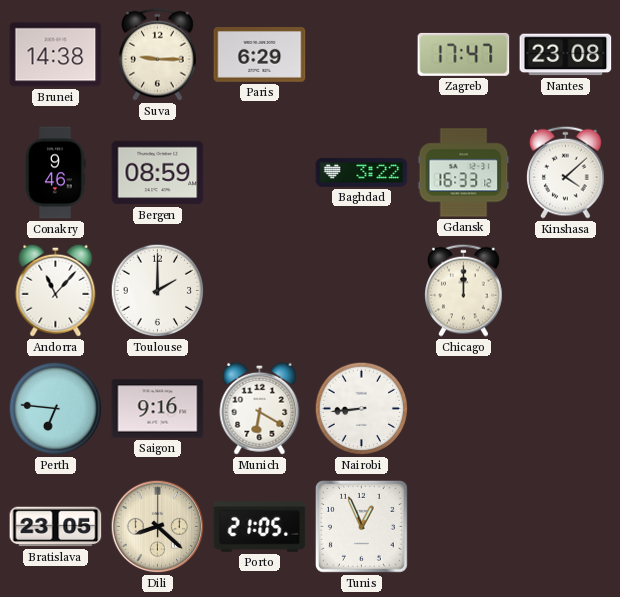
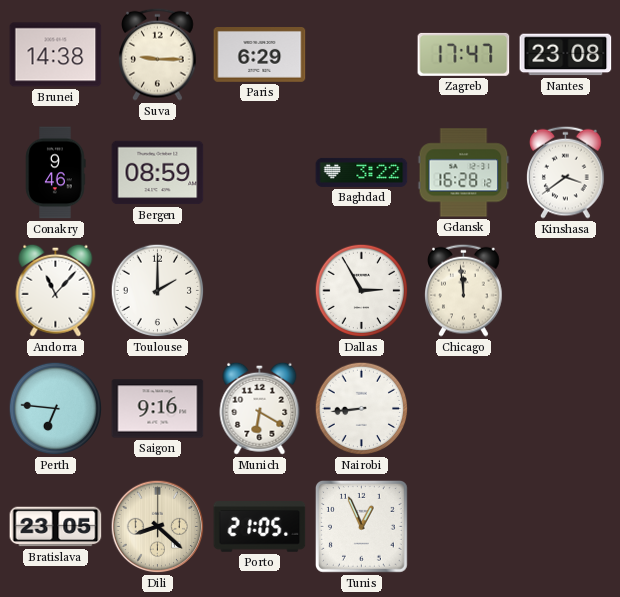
Gdansk: 16:33 -> 16:28 (464, 173)
Kinshasa: 4:08 -> 3:39 (566, 172)
Dallas: none -> 2:55 (362, 291)
Chicago: 12:00 -> 11:59 (464, 290)
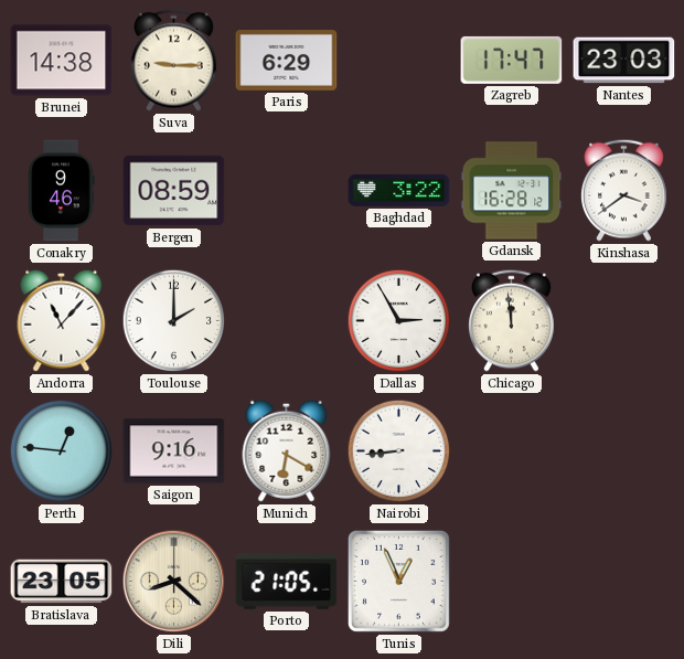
Nantes: 23:08 -> 23:03 (624, 61)
Perth: 6:46 -> 12:46 (62, 451)
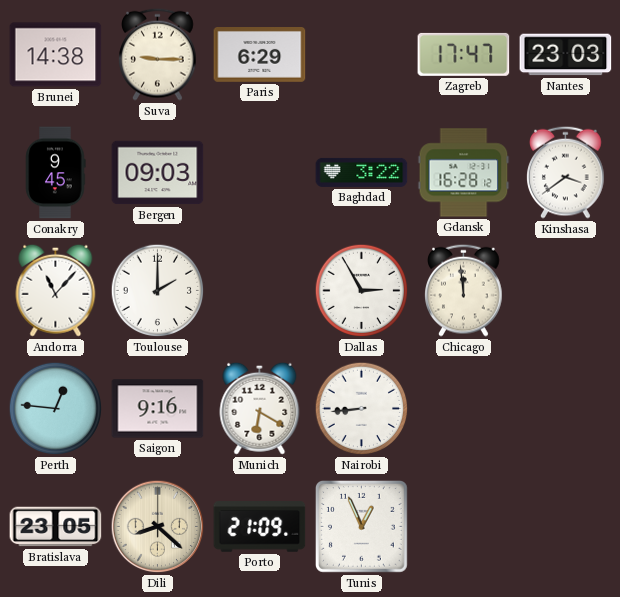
Conakry: 9:46 -> 9:45 (56, 173)
Bergen: 08:59 -> 09:03 (158, 173)
Porto: 21:05 -> 21:09 (260, 527)
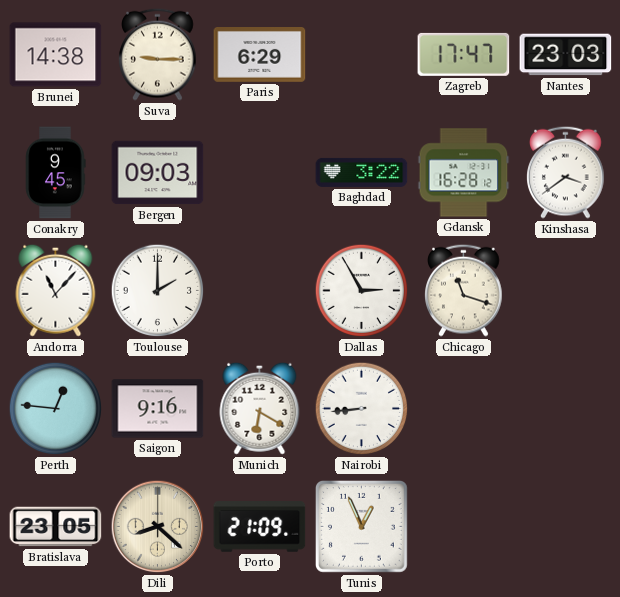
Chicago: 11:59 -> 11:18 (464, 290)
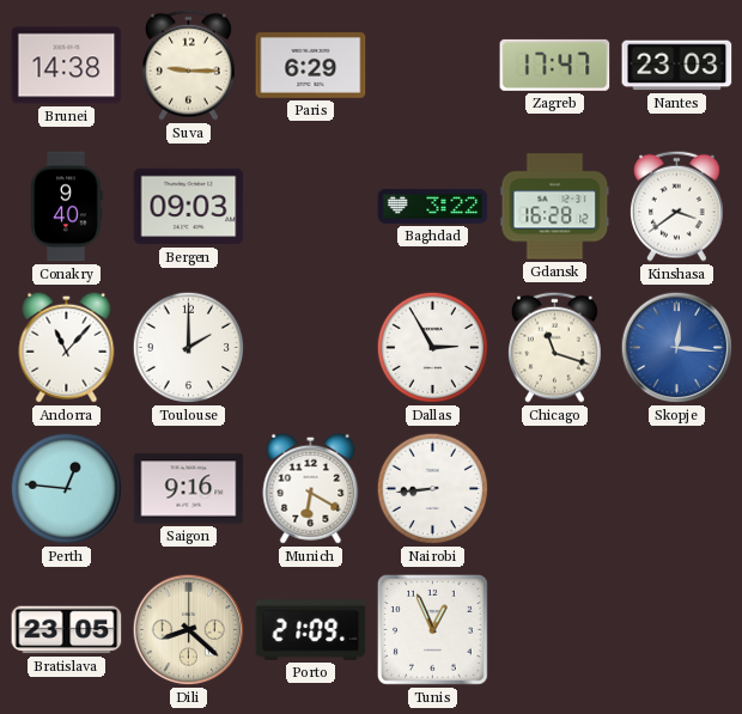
Conakry: 9:45 -> 9:40 (67, 207)
Skopje: none -> 12:16 (677, 348)
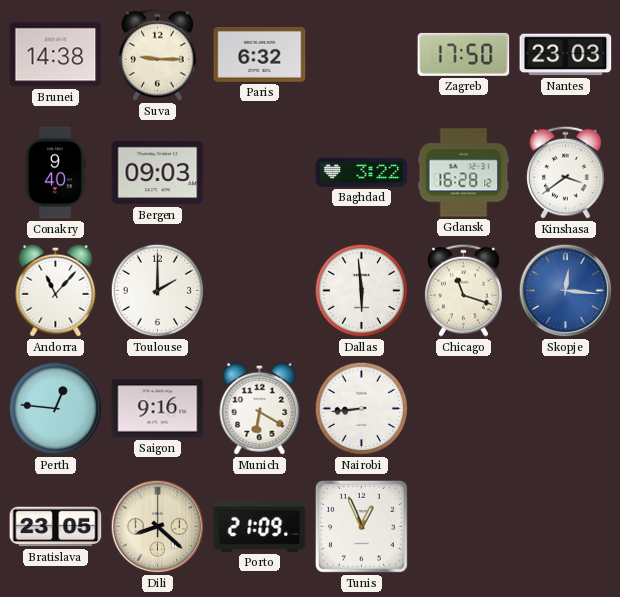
Paris: 6:29 -> 6:32 (260, 55)
Zagreb: 17:47 -> 17:50 (464, 54)
Dallas: 2:55 -> 5:59 (362, 291)
